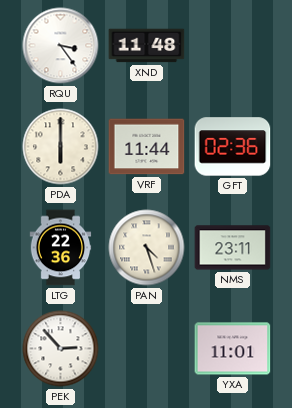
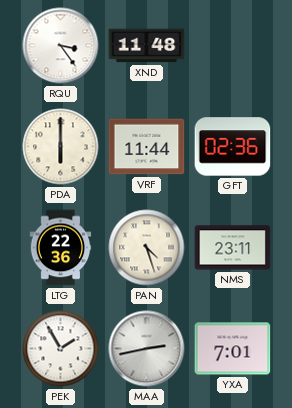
PEK: 2:53 -> 1:55 (61, 349)
MAA: none -> 2:43 (147, 349)
YXA: 11:01 -> 7:01 (233, 349)
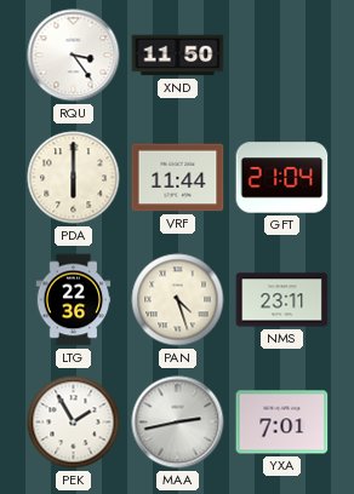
XND: 11:48 -> 11:50 (178, 56)
GFT: 02:36 -> 21:04 (282, 178)
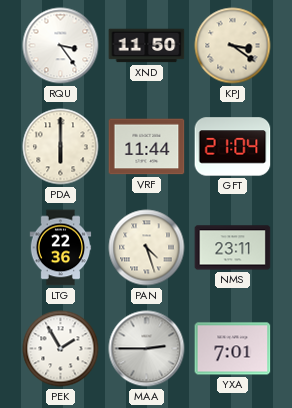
KPJ: none -> 3:21 (233, 46)
MAA: 2:43 -> 2:45 (147, 349)
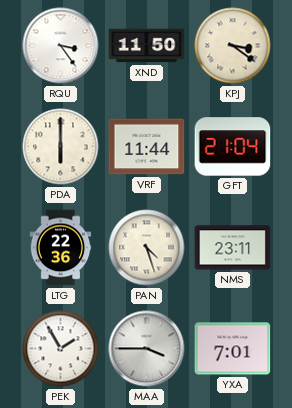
MAA: 2:45 -> 3:45 (147, 349)
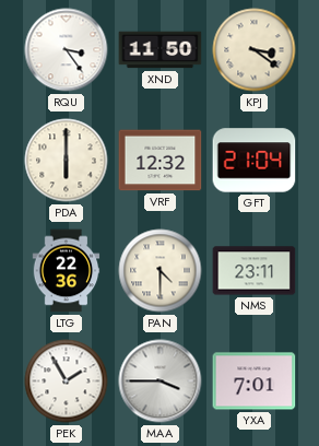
VRF: 11:44 -> 12:32 (161, 161)
PAN: 4:27 -> 4:30 (161, 271)
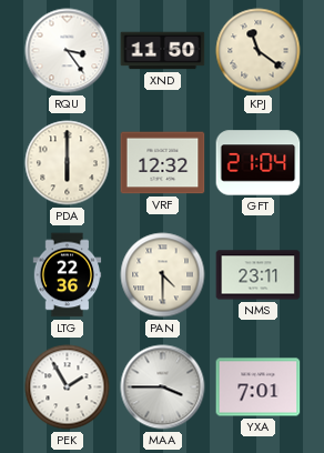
KPJ: 3:21 -> 11:21 (259, 51)
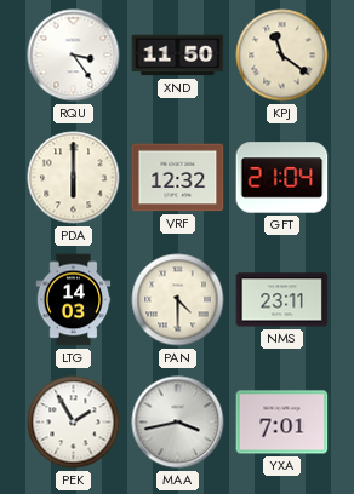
LTG: 22:36 -> 14:03 (74, 300)
MAA: 3:45 -> 3:43 (178, 423)
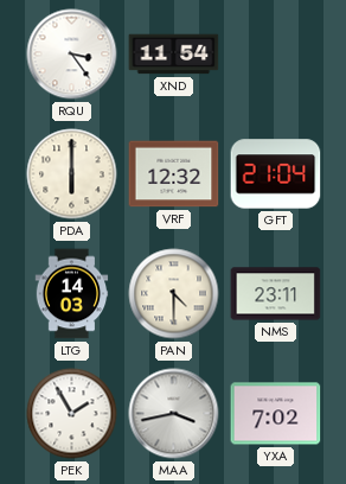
XND: 11:50 -> 11:54 (174, 55)
KPJ: 11:21 -> none (282, 56)
YXA: 7:01 -> 7:02 (276, 414)
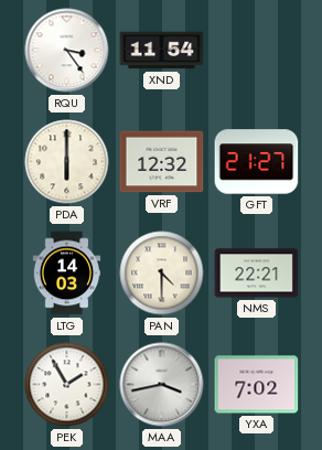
GFT: 21:04 -> 21:27 (257, 162)
NMS: 23:11 -> 22:21 (257, 274)
